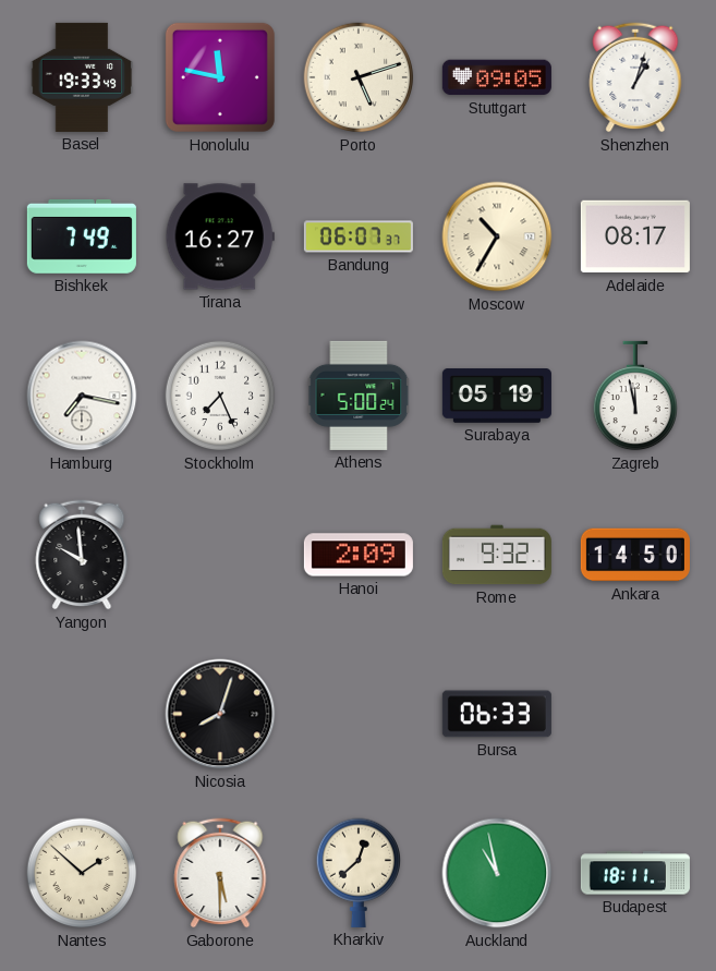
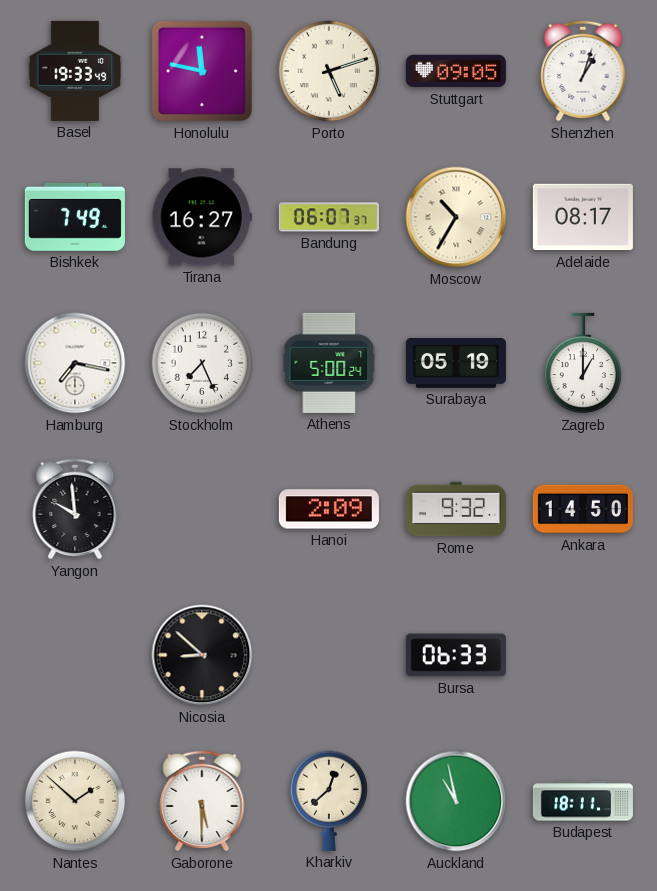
Zagreb: 11:58 -> 1:00 (582, 363)
Nicosia: 8:03 -> 8:52 (202, 655)
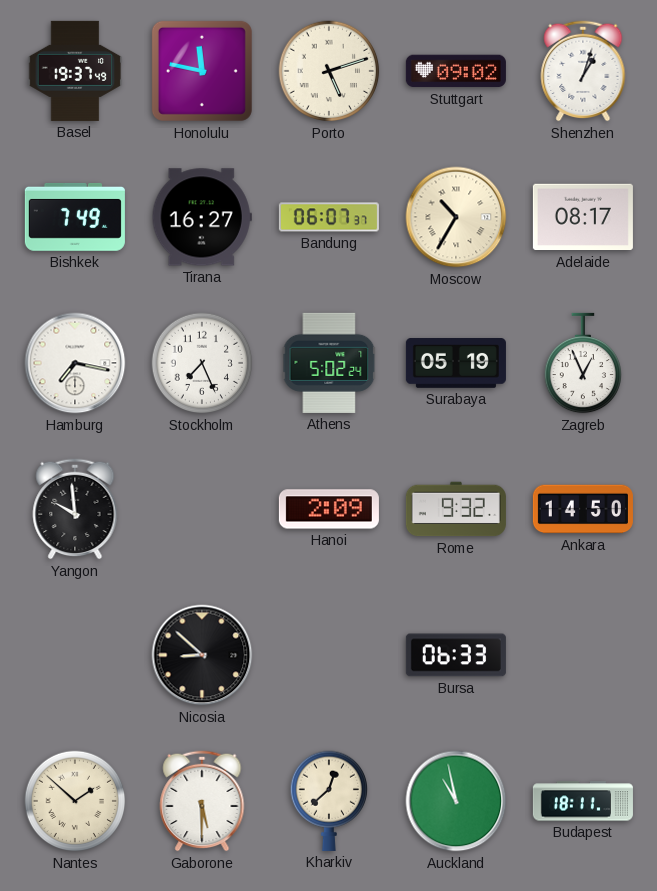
Basel: 19:33 -> 19:37 (75, 71)
Stuttgart: 09:05 -> 09:02 (456, 71)
Athens: 5:00 -> 5:02 (329, 363)
Zagreb: 1:00 -> 12:56 (582, 363)
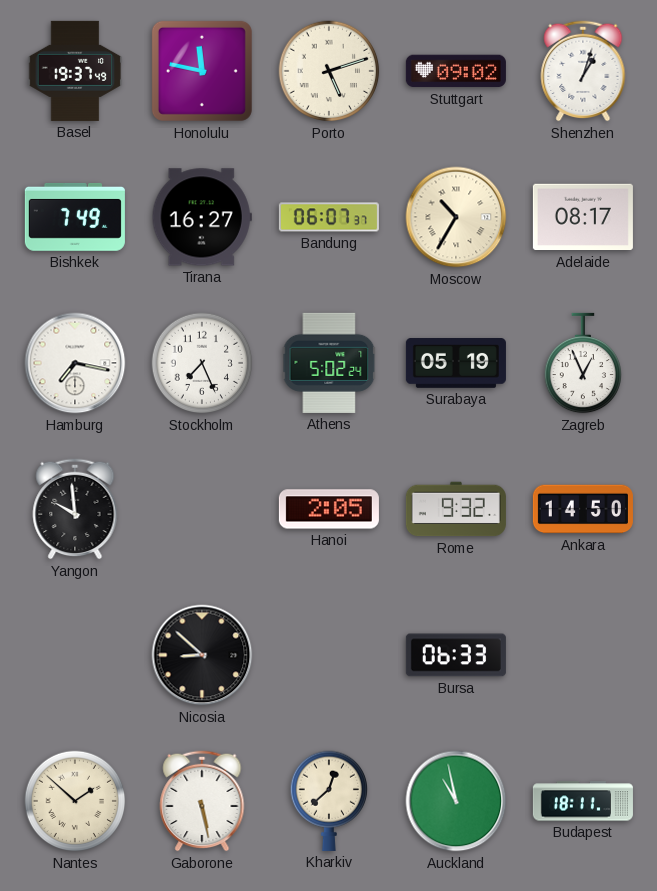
Hanoi: 2:09 -> 2:05 (329, 509)
Gaborone: 5:30 -> 5:28 (202, 801)
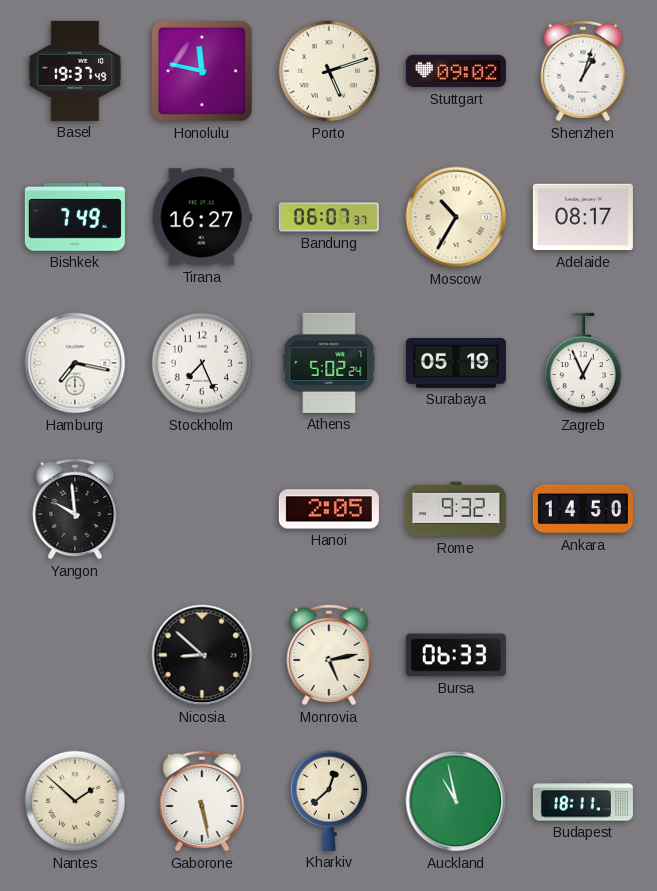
Monrovia: none -> 5:13 (329, 655)
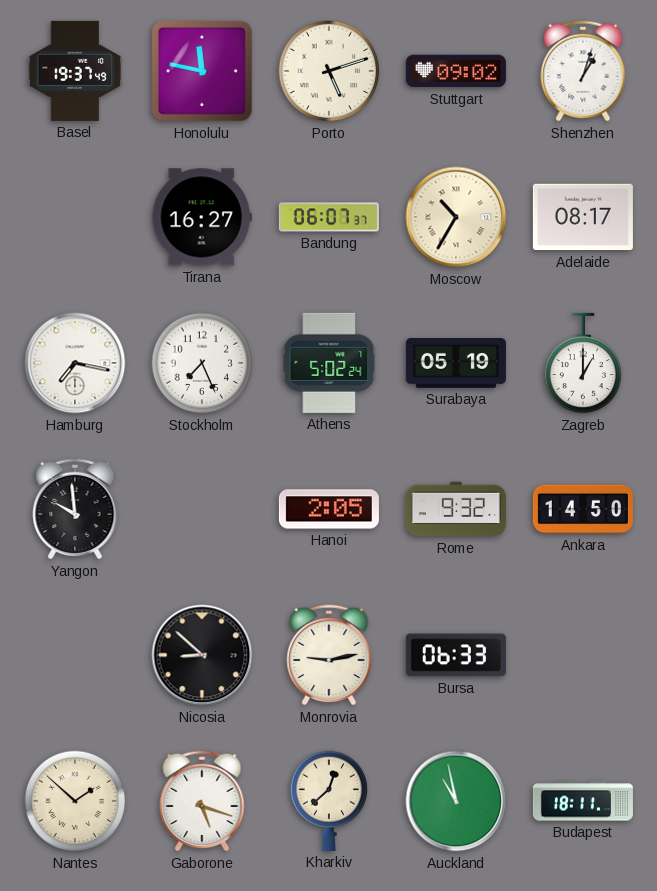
Bishkek: 7:49 -> none (75, 217)
Zagreb: 12:56 -> 1:00 (582, 363)
Monrovia: 5:13 -> 9:13 (329, 655)
Gaborone: 5:28 -> 5:18 (202, 801)
